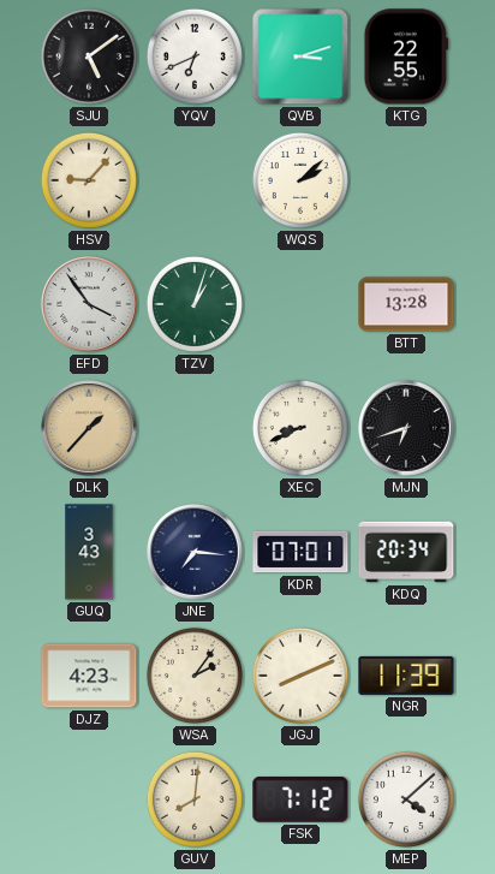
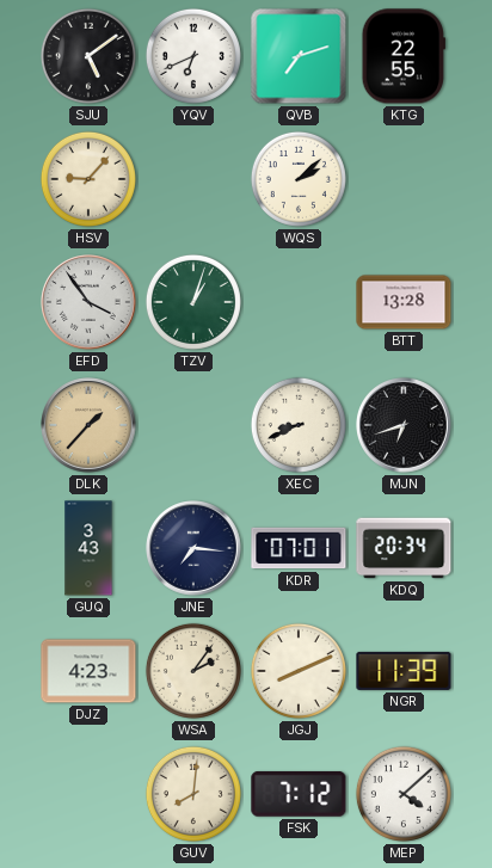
QVB: 3:12 -> 7:12 (299, 56)
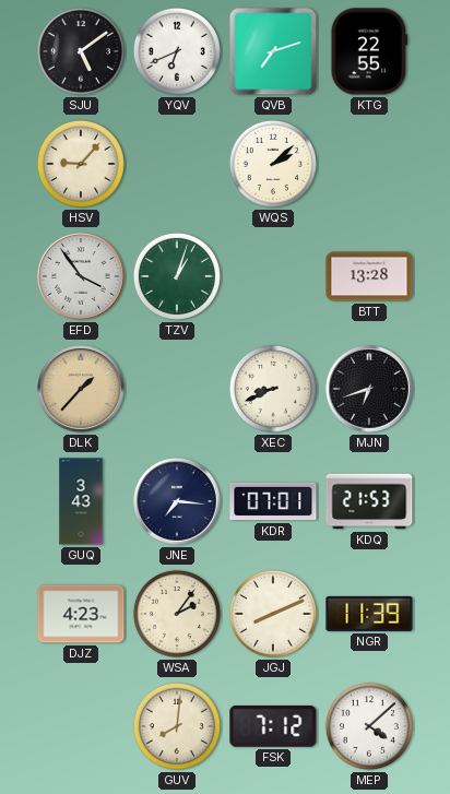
KDQ: 20:34 -> 21:53 (369, 501)
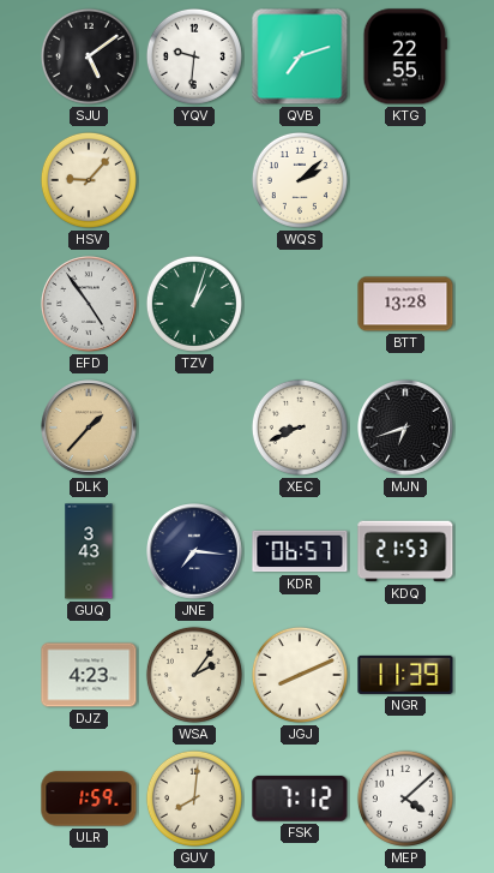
YQV: 6:41 -> 9:31 (194, 56)
EFD: 3:54 -> 4:54 (90, 305)
KDR: 07:01 -> 06:57 (300, 551)
ULR: none -> 1:59 (89, 799)
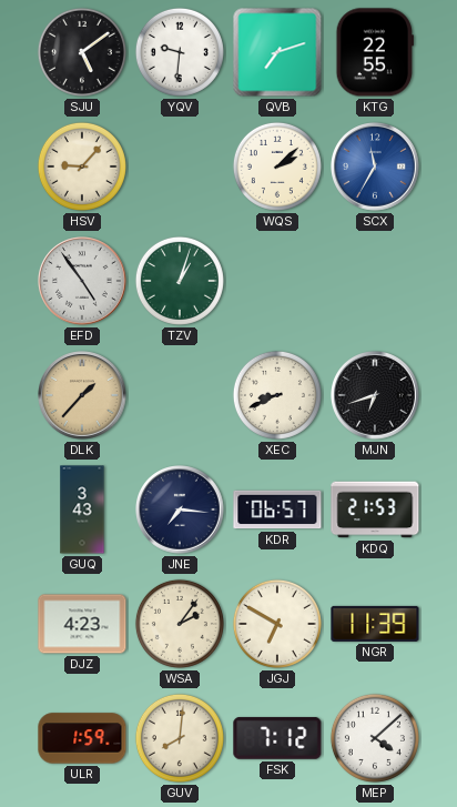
SCX: none -> 11:35 (376, 168)
BTT: 13:28 -> none (405, 304)
JGJ: 8:11 -> 6:50 (277, 624)
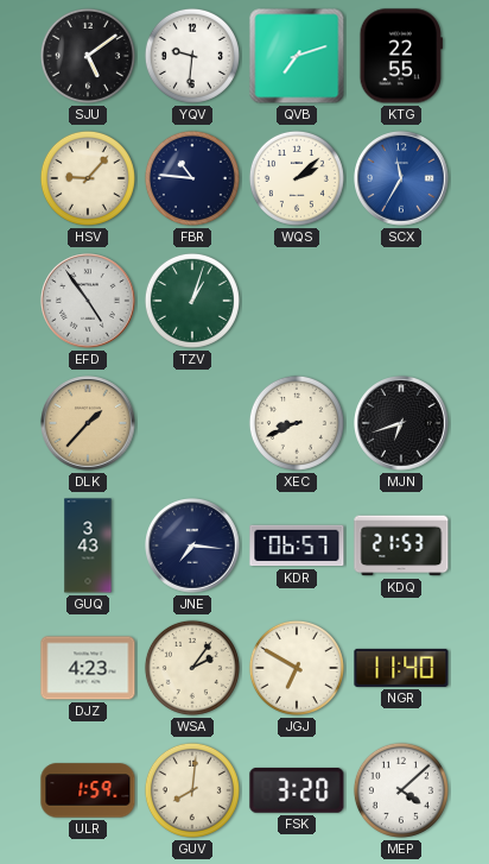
FBR: none -> 10:46 (192, 178)
NGR: 11:39 -> 11:40 (401, 668)
FSK: 7:12 -> 3:20 (297, 790)
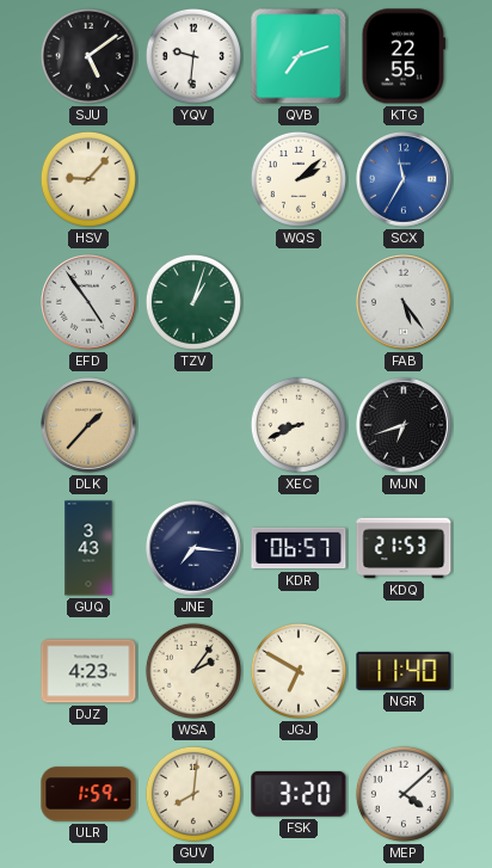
FBR: 10:46 -> none (192, 178)
FAB: none -> 5:24 (405, 303)
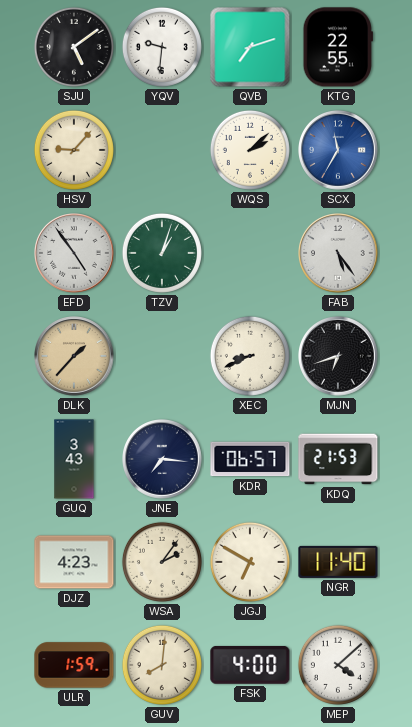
FSK: 3:20 -> 4:00 (250, 665)
